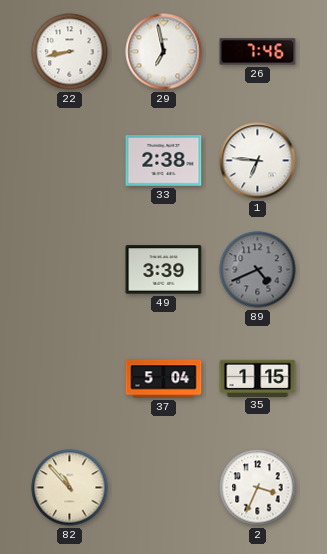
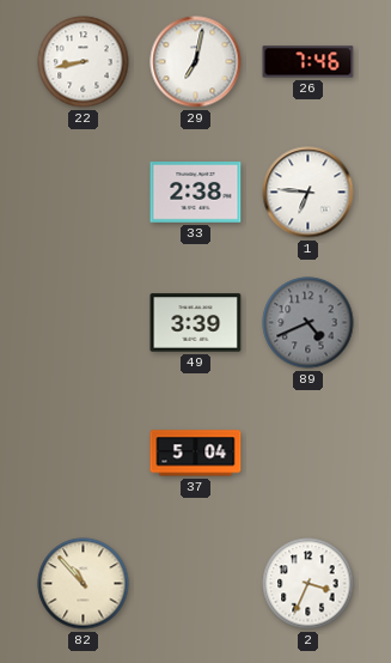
29: 6:58 -> 7:02 (196, 62)
35: 1:15 -> none (258, 378)
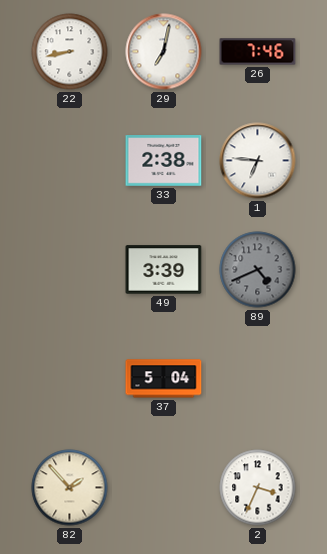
82: 10:53 -> 1:53 (70, 488)
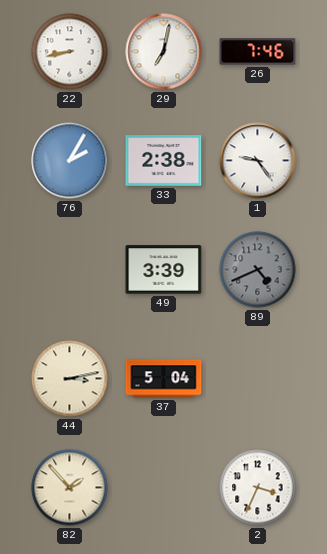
76: none -> 2:05 (70, 161)
1: 6:46 -> 9:24 (258, 161)
44: none -> 3:13 (70, 379)
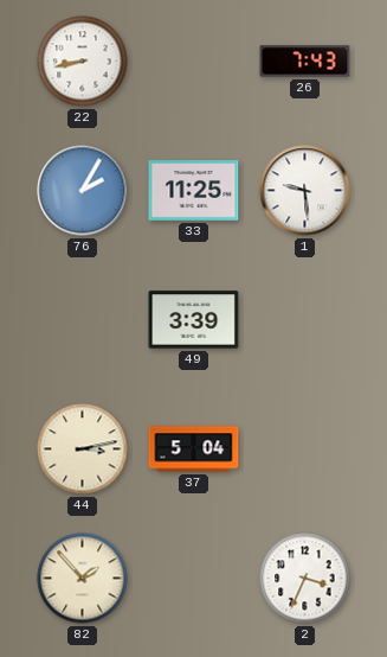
29: 7:02 -> none (164, 52)
26: 7:46 -> 7:43 (305, 62)
33: 2:38 -> 11:25 (194, 191)
1: 9:24 -> 9:29 (305, 191)
89: 4:41 -> none (258, 270)
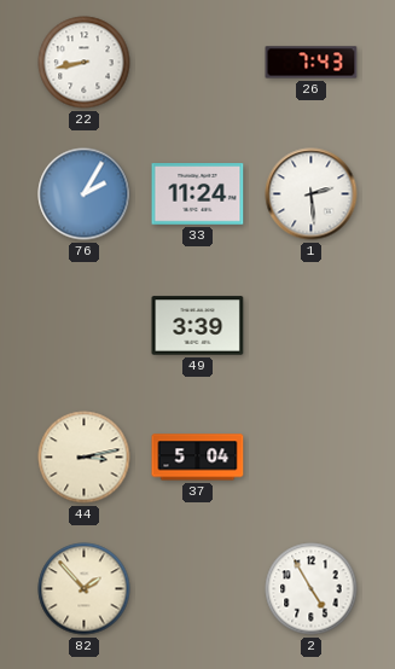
33: 11:25 -> 11:24 (198, 194)
1: 9:29 -> 2:29 (312, 194)
2: 3:34 -> 4:55 (312, 589)
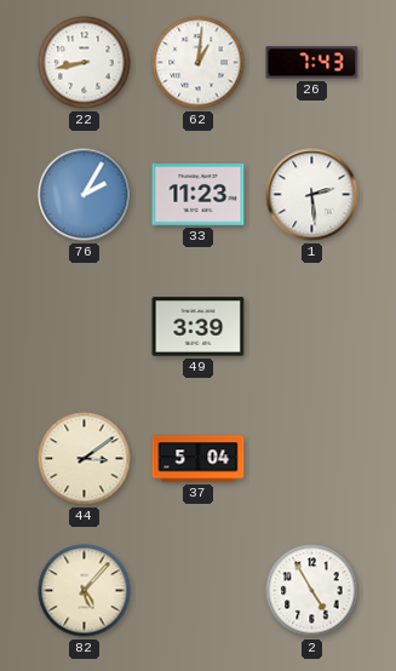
62: none -> 1:01 (199, 63)
33: 11:24 -> 11:23 (199, 195)
44: 3:13 -> 3:09 (85, 459)
82: 1:53 -> 5:07 (85, 591)
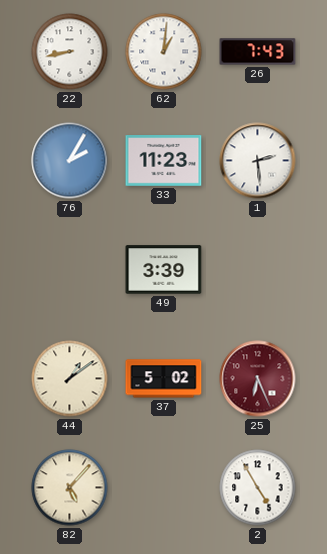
44: 3:09 -> 1:09 (70, 379)
37: 5:04 -> 5:02 (164, 379)
25: none -> 6:26 (258, 379)
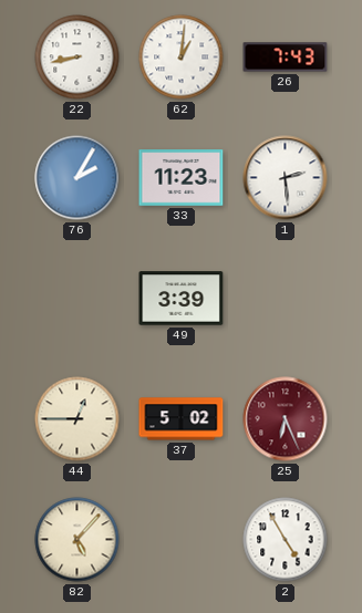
44: 1:09 -> 12:45 (77, 419)
